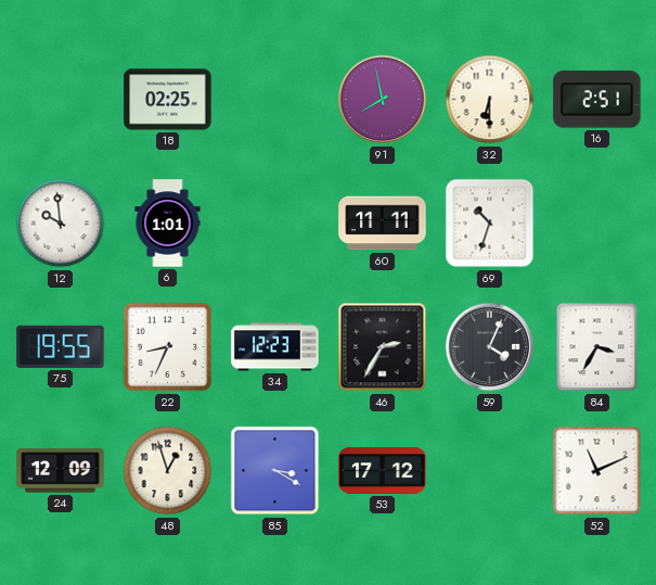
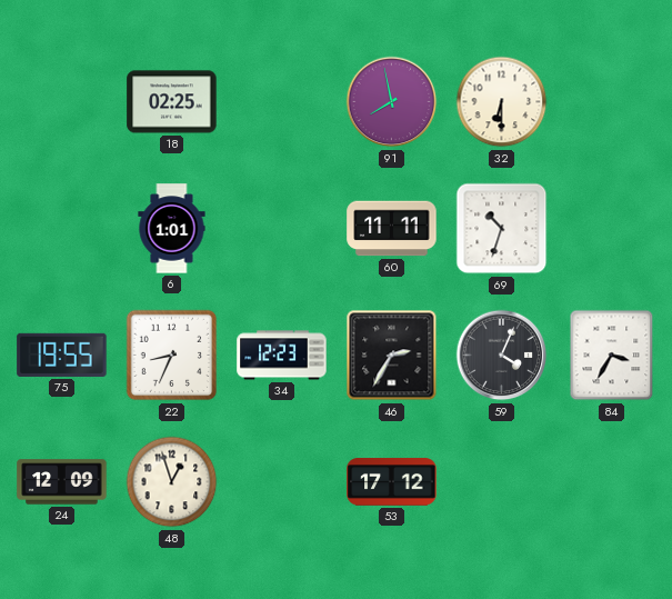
16: 2:51 -> none (597, 100)
12: 9:59 -> none (61, 224)
85: 3:20 -> none (275, 471)
52: 11:11 -> none (597, 471)
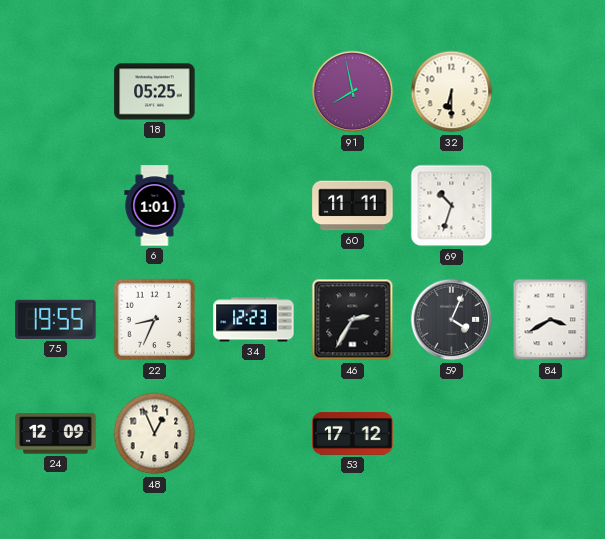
18: 02:25 -> 05:25 (155, 92)
84: 3:35 -> 3:40 (551, 320)
48: 12:57 -> 12:56 (155, 434)
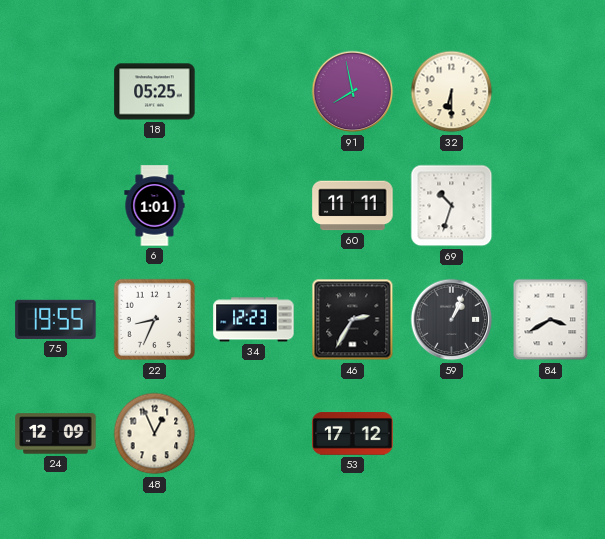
59: 4:04 -> 1:04 (452, 320)
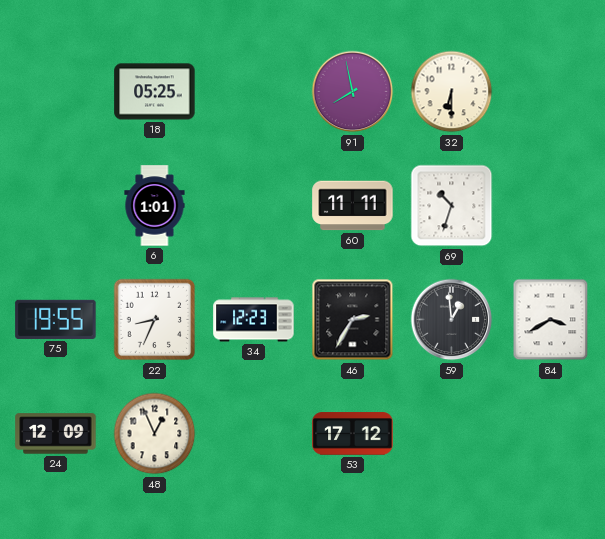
59: 1:04 -> 12:59 (452, 320)
